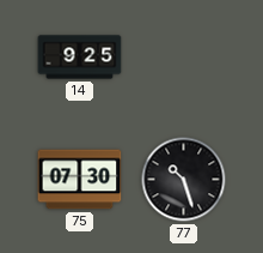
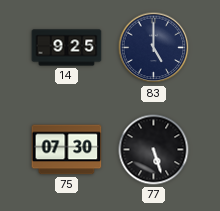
83: none -> 5:00 (154, 48)
77: 10:27 -> 5:27 (154, 150)
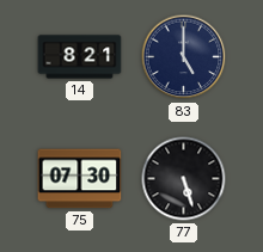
14: 9:25 -> 8:21 (80, 57)
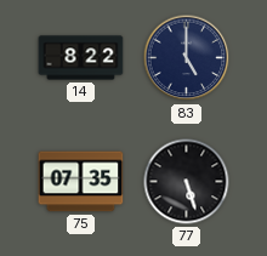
14: 8:21 -> 8:22 (81, 58)
75: 07:30 -> 07:35 (81, 182)
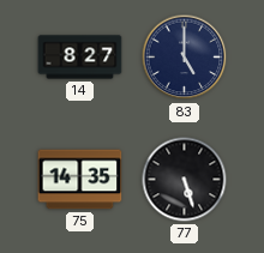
14: 8:22 -> 8:27 (80, 58)
75: 07:35 -> 14:35 (80, 180)
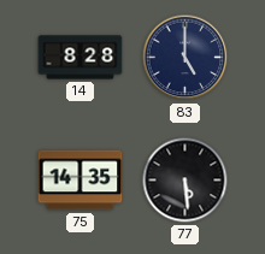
14: 8:27 -> 8:28 (81, 58)
77: 5:27 -> 5:29 (185, 181)
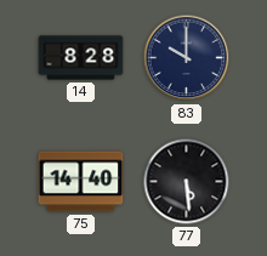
83: 5:00 -> 10:00 (187, 58)
75: 14:35 -> 14:40 (81, 182)
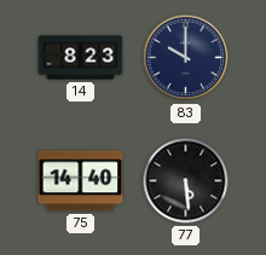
14: 8:28 -> 8:23 (81, 58)
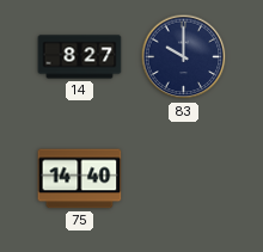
14: 8:23 -> 8:27 (80, 57)
77: 5:29 -> none (186, 181)
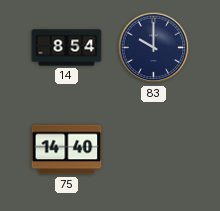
14: 8:27 -> 8:54 (67, 48)
